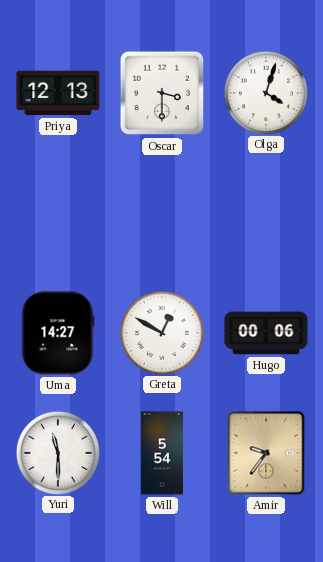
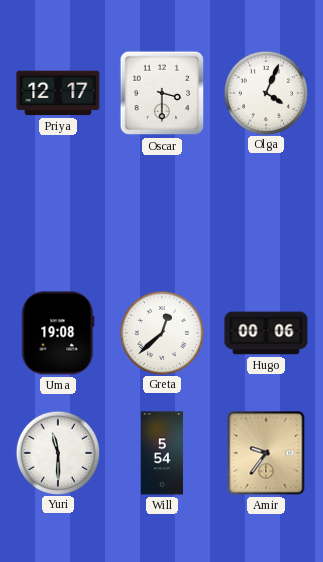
Priya: 12:13 -> 12:17 (58, 93)
Olga: 4:03 -> 4:04 (265, 92)
Uma: 14:27 -> 19:08 (58, 333)
Greta: 12:50 -> 12:38 (161, 332)
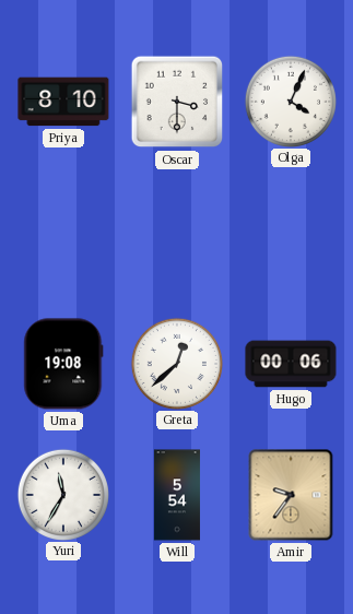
Priya: 12:17 -> 8:10 (63, 102)
Yuri: 11:30 -> 11:35 (62, 494)
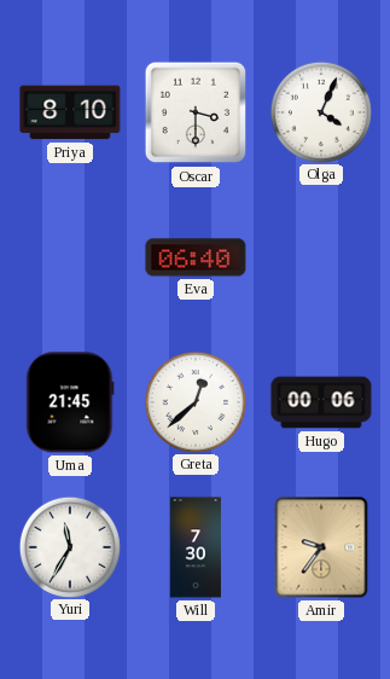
Eva: none -> 06:40 (196, 257)
Uma: 19:08 -> 21:45 (70, 402)
Will: 5:54 -> 7:30 (196, 547)
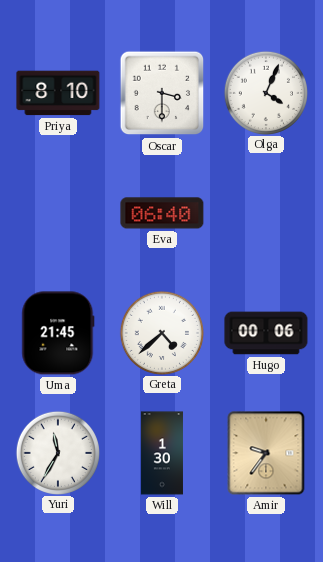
Greta: 12:38 -> 4:38 (161, 332)
Will: 7:30 -> 1:30 (162, 453)
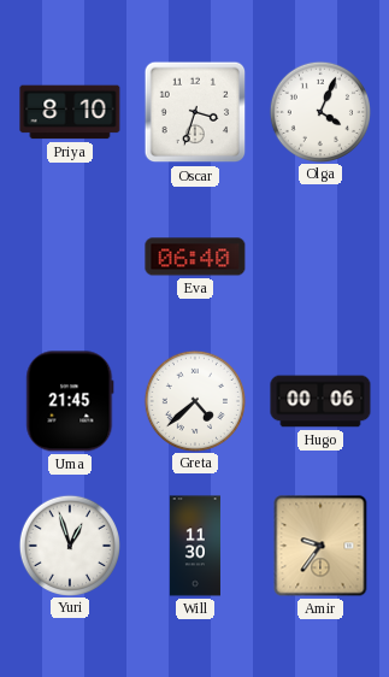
Oscar: 3:30 -> 3:33 (195, 112)
Yuri: 11:35 -> 12:57 (69, 544)
Will: 1:30 -> 11:30 (195, 546)
